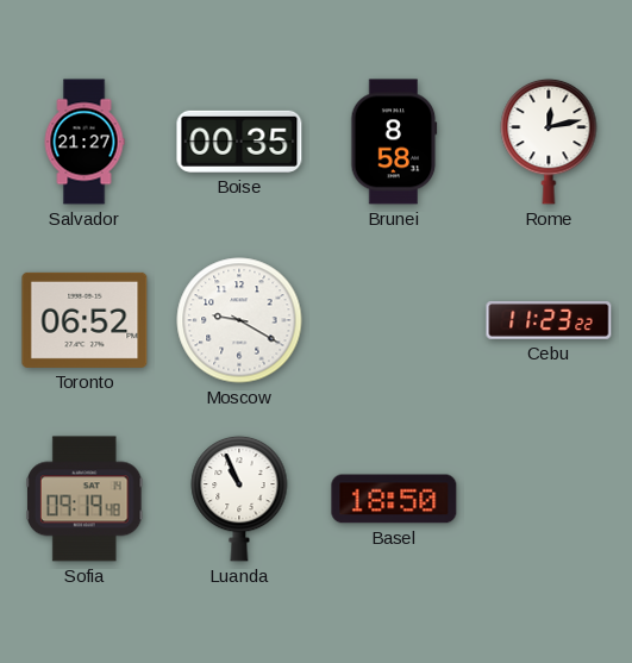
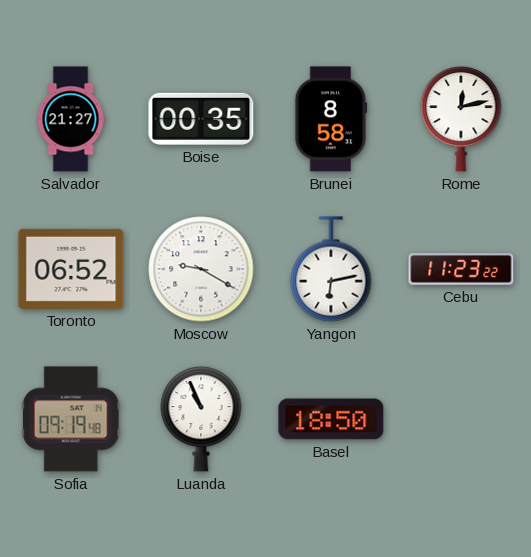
Yangon: none -> 6:13 (331, 269)
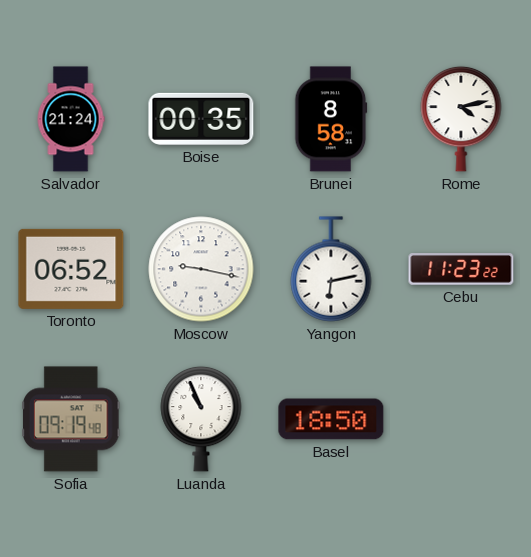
Salvador: 21:27 -> 21:24 (71, 119)
Rome: 12:13 -> 4:13 (461, 119)
Moscow: 9:20 -> 9:17 (201, 269)
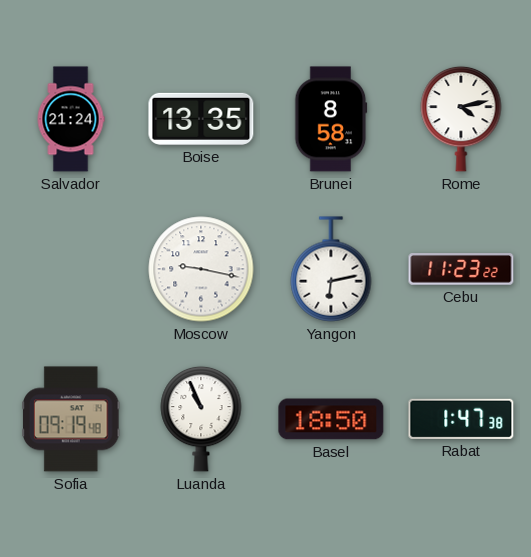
Boise: 00:35 -> 13:35 (201, 119)
Toronto: 06:52 -> none (71, 269)
Rabat: none -> 1:47 (461, 419)
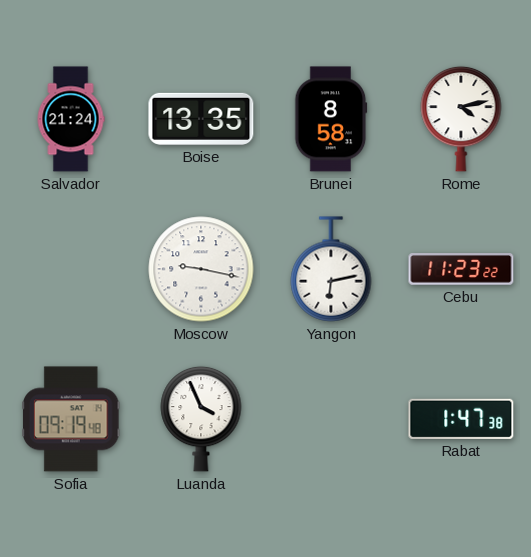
Luanda: 10:56 -> 3:56 (201, 419)
Basel: 18:50 -> none (331, 419)
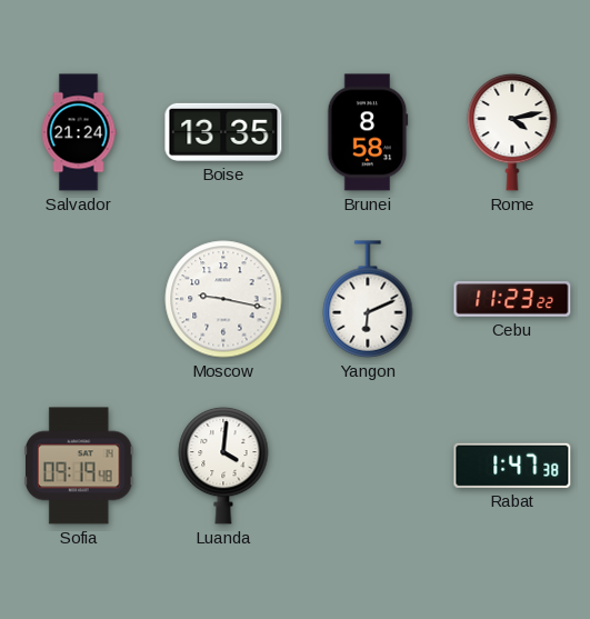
Yangon: 6:13 -> 6:11 (368, 299)
Luanda: 3:56 -> 4:01 (223, 466)
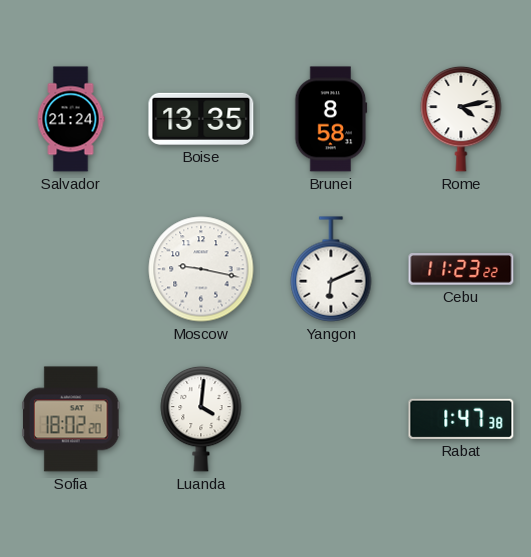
Sofia: 09:19 -> 18:02 (72, 419)
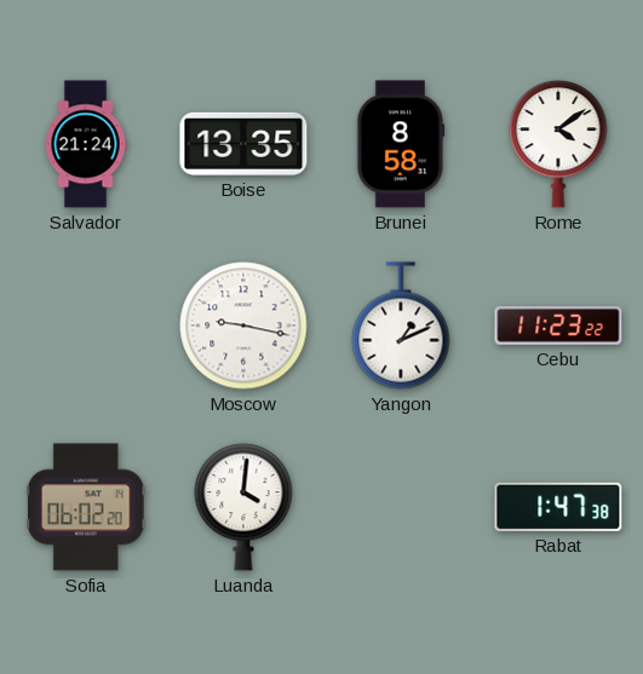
Rome: 4:13 -> 4:09 (558, 144)
Yangon: 6:11 -> 1:11 (401, 326)
Sofia: 18:02 -> 06:02 (87, 507)
